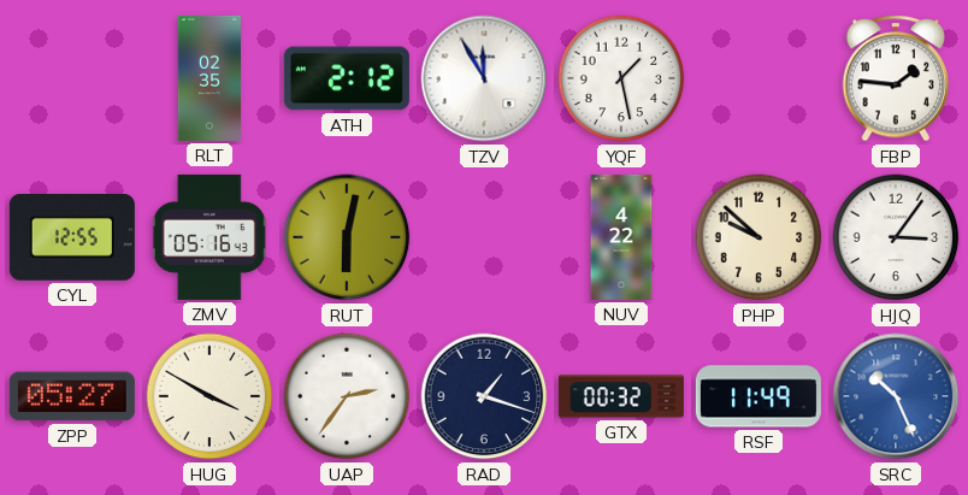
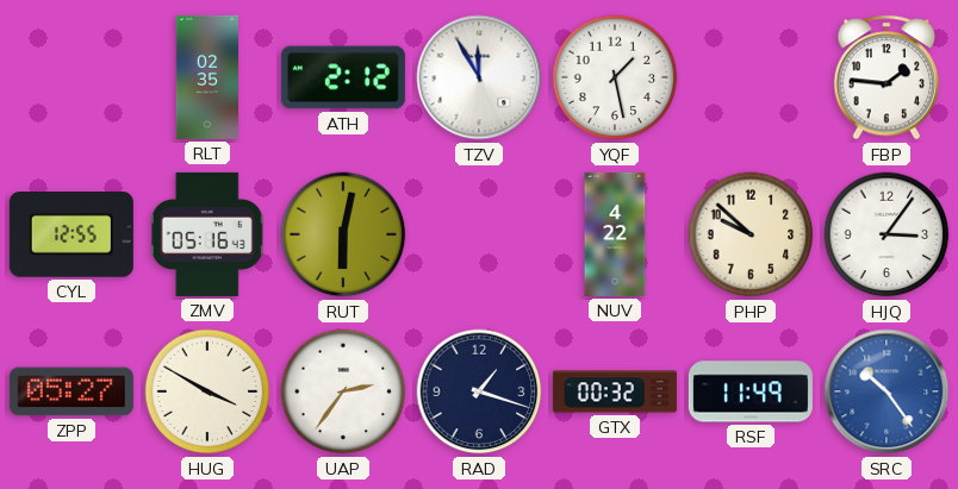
SRC: 10:26 -> 10:24 (887, 391)
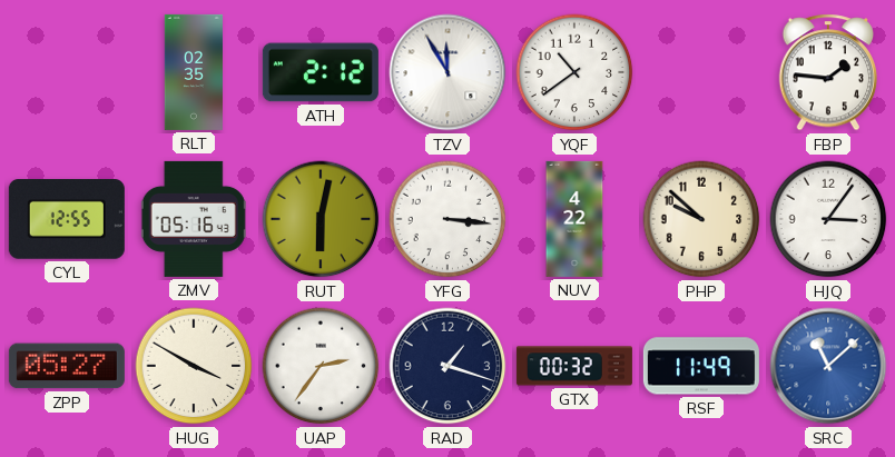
YQF: 1:28 -> 10:39 (574, 72)
YFG: none -> 3:16 (447, 219)
SRC: 10:24 -> 11:08 (828, 366)
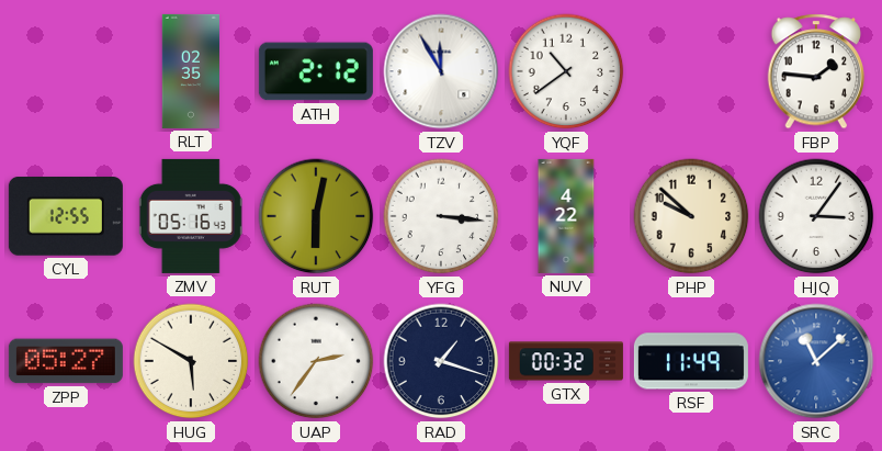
HUG: 3:50 -> 5:50 (191, 361)
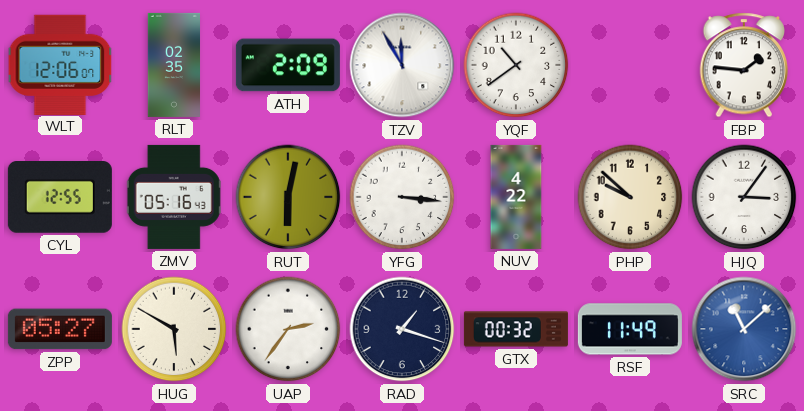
WLT: none -> 12:06 (60, 64)
ATH: 2:12 -> 2:09 (288, 65)
